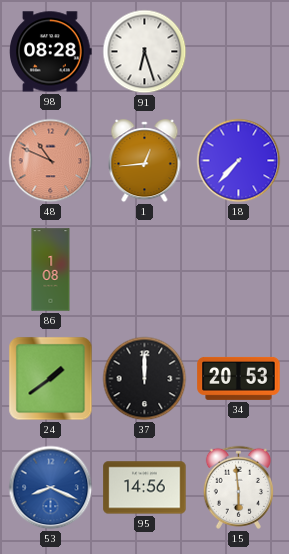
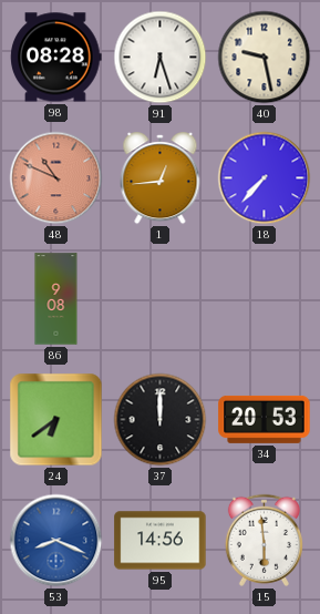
40: none -> 9:28 (265, 58)
86: 1:08 -> 9:08 (56, 299)
24: 1:39 -> 6:39 (56, 420)
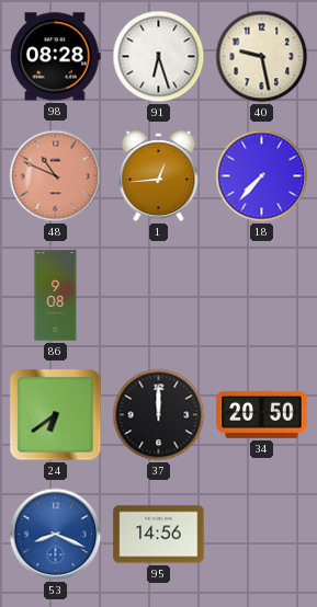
34: 20:53 -> 20:50 (262, 414)
15: 5:59 -> none (264, 540)
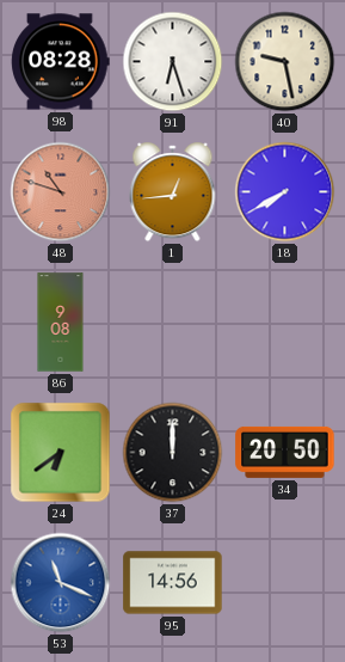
48: 10:49 -> 10:48 (61, 192)
18: 7:37 -> 7:40 (285, 192)
53: 8:19 -> 11:19 (61, 583)
